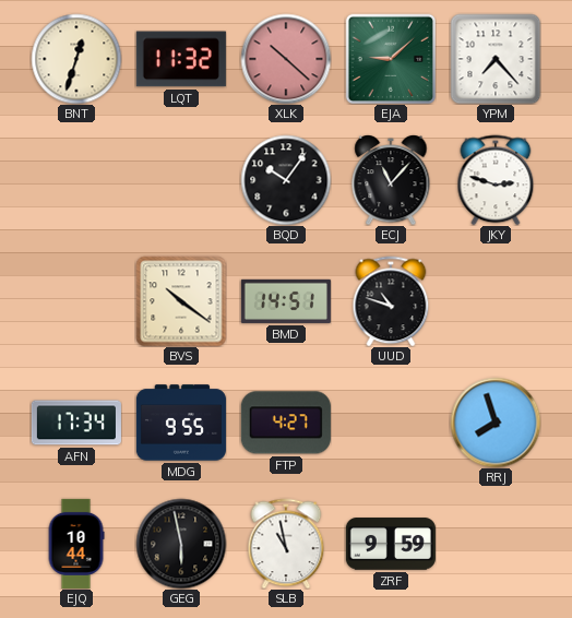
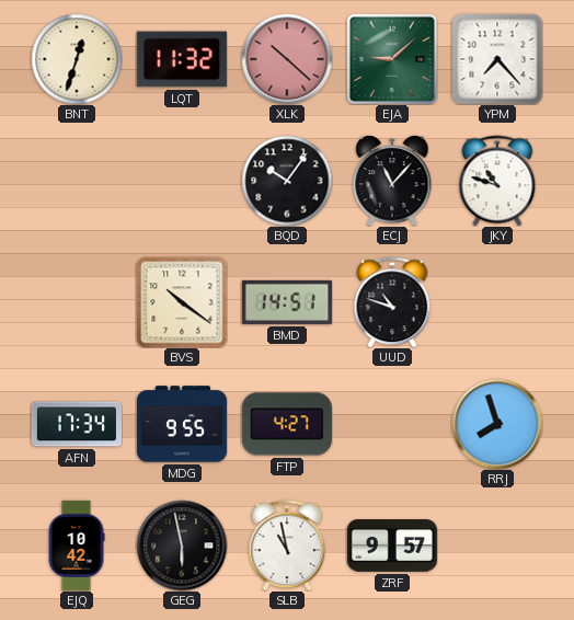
JKY: 2:48 -> 10:48 (497, 181)
EJQ: 10:44 -> 10:42 (77, 546)
ZRF: 9:59 -> 9:57 (392, 546)
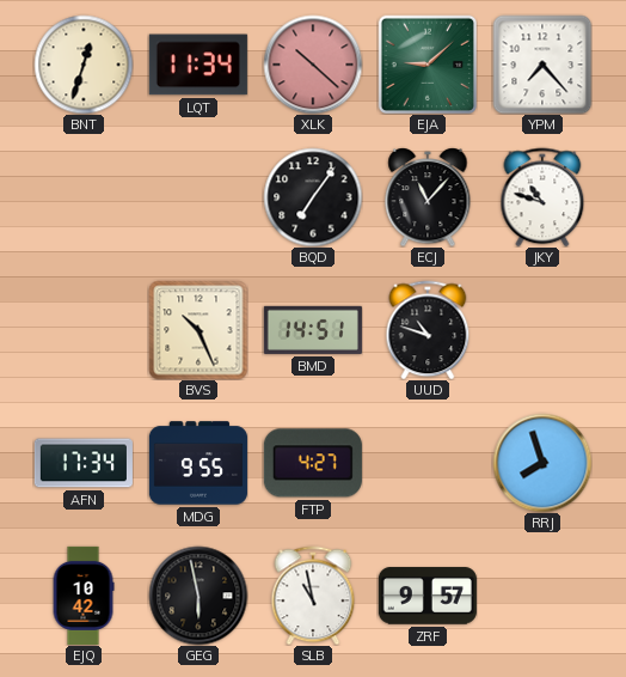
LQT: 11:32 -> 11:34 (198, 65)
BQD: 10:06 -> 7:06 (313, 197)
BVS: 10:21 -> 10:26 (198, 330)
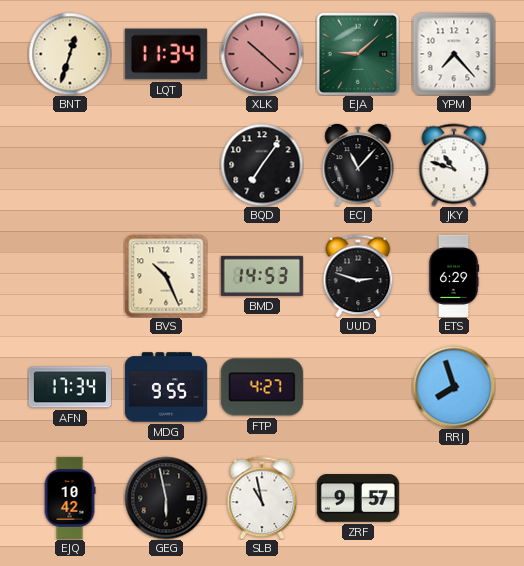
BMD: 14:51 -> 14:53 (262, 276)
UUD: 10:48 -> 2:48 (358, 276)
ETS: none -> 6:29 (454, 276)
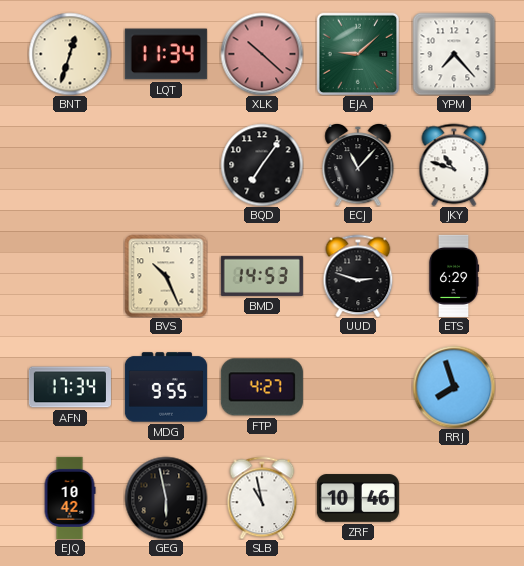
ZRF: 9:57 -> 10:46 (358, 498)
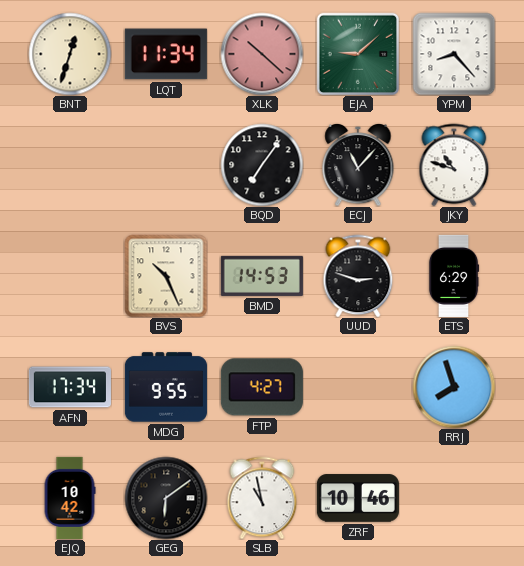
YPM: 7:23 -> 8:23 (454, 54)
GEG: 5:58 -> 6:09 (166, 498)
